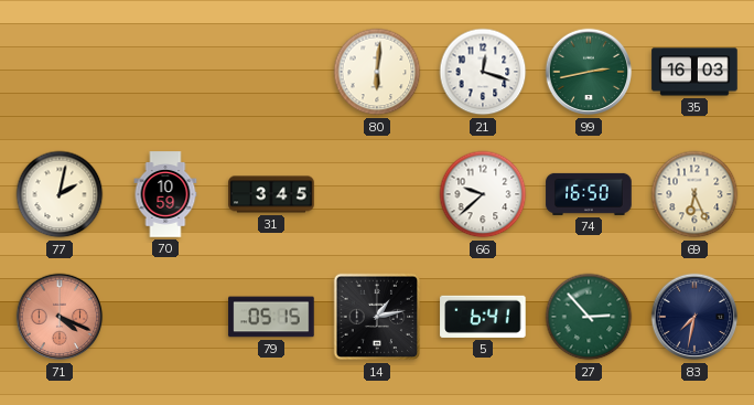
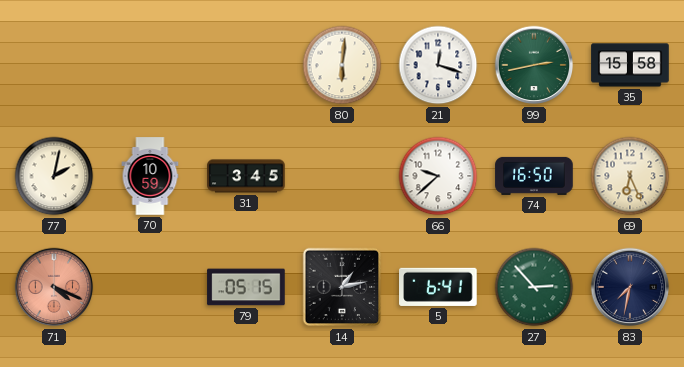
35: 16:03 -> 15:58 (630, 65)
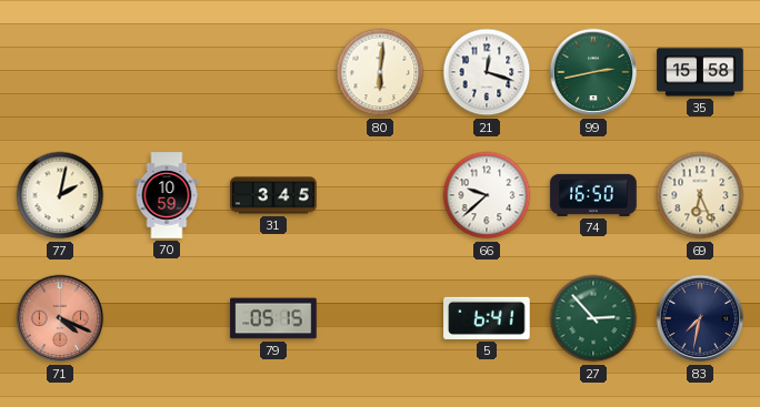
14: 1:13 -> none (342, 287)
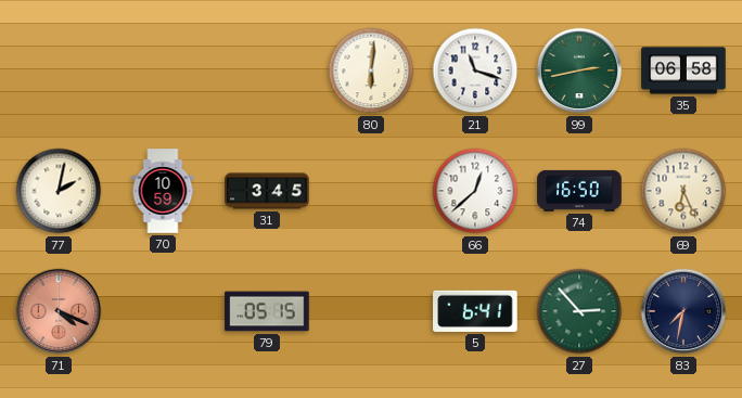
21: 12:18 -> 11:18 (475, 70)
35: 15:58 -> 06:58 (683, 70)
66: 9:38 -> 12:38 (475, 191)
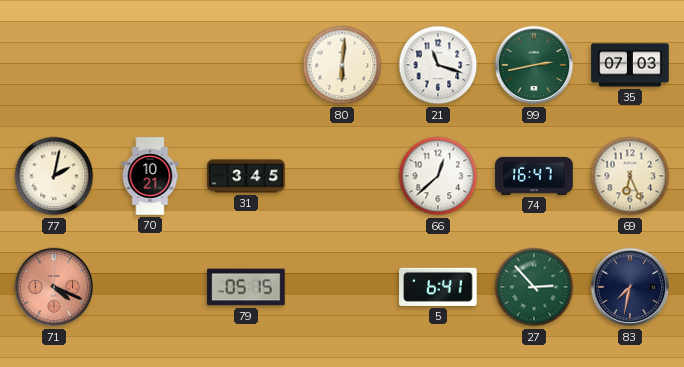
35: 06:58 -> 07:03 (630, 65)
70: 10:59 -> 10:21 (150, 176)
74: 16:50 -> 16:47 (534, 176)
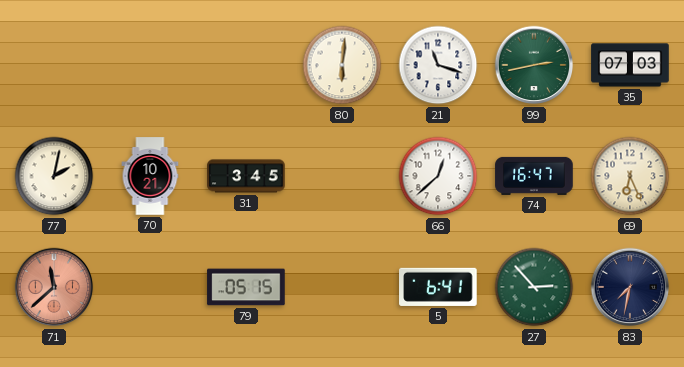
71: 4:19 -> 11:38 (54, 287)
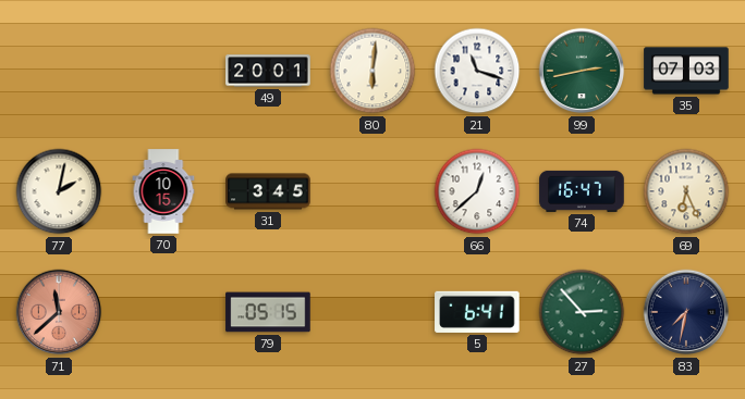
49: none -> 20:01 (268, 71)
70: 10:21 -> 10:15 (163, 191)
